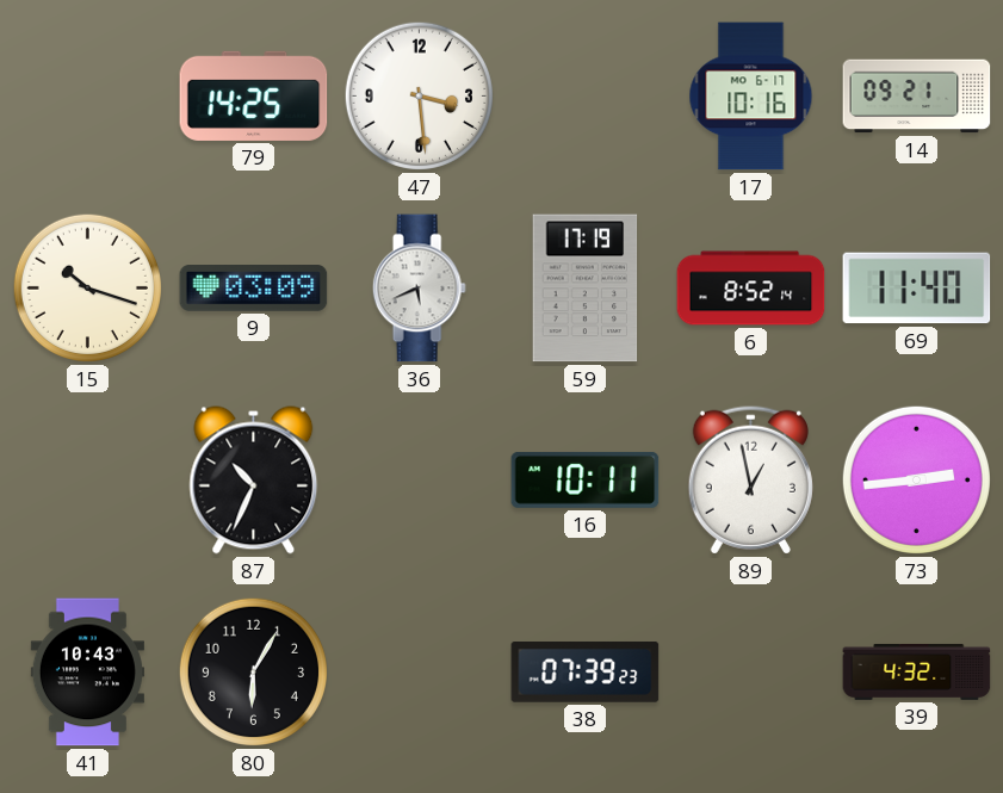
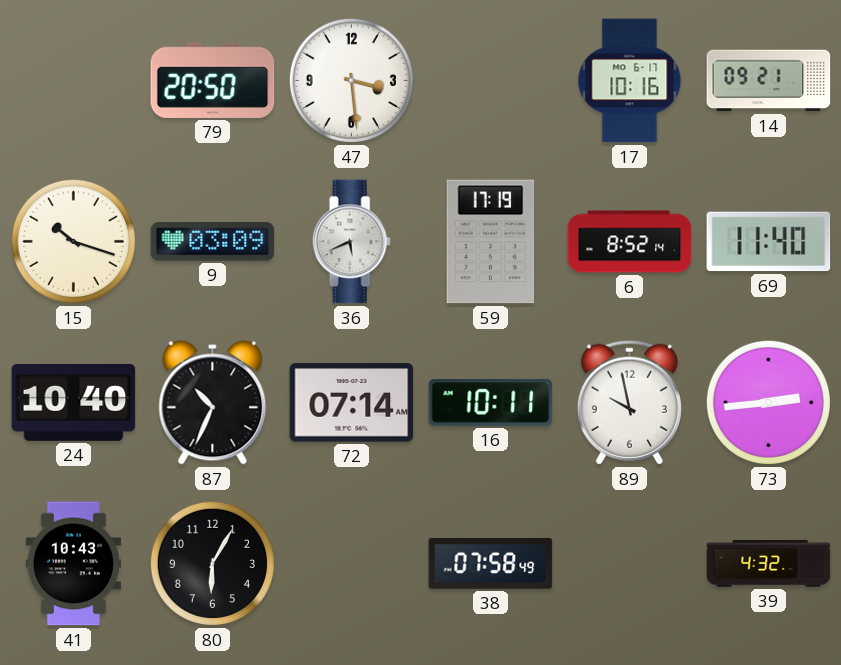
79: 14:25 -> 20:50 (213, 80)
24: none -> 10:40 (74, 402)
72: none -> 07:14 (352, 403)
89: 12:58 -> 9:58 (629, 402)
38: 07:39 -> 07:58 (491, 563)
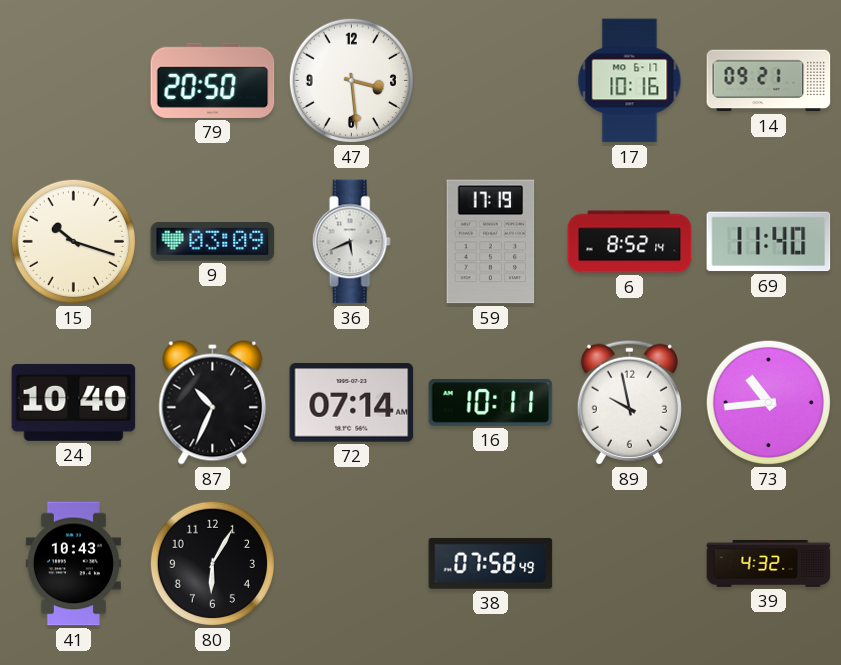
73: 2:44 -> 10:44 (768, 402)
